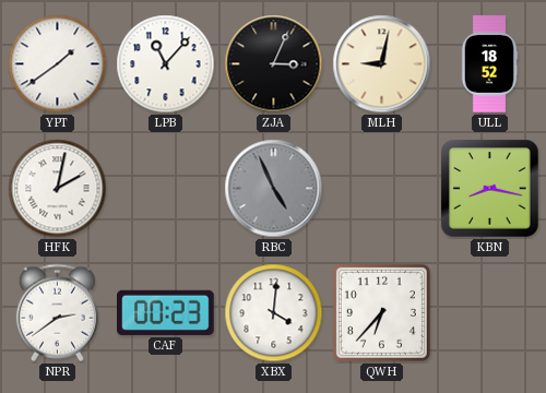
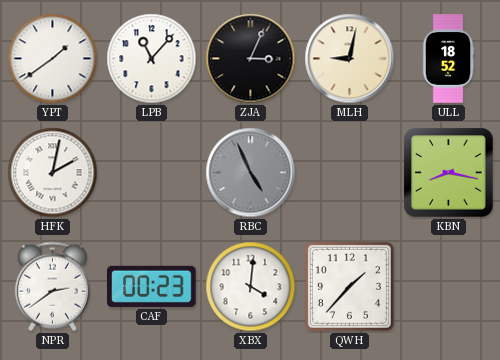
QWH: 6:37 -> 1:37 (349, 286)
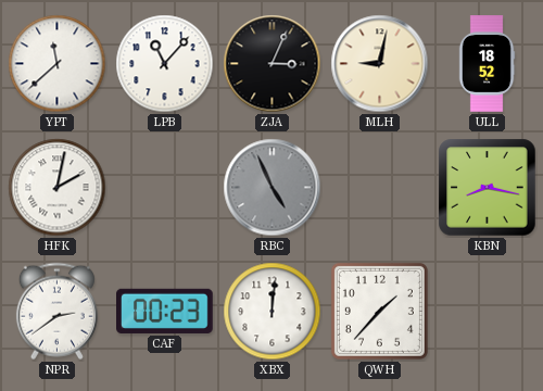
YPT: 1:39 -> 11:38 (58, 64)
XBX: 4:01 -> 12:01 (273, 312)
